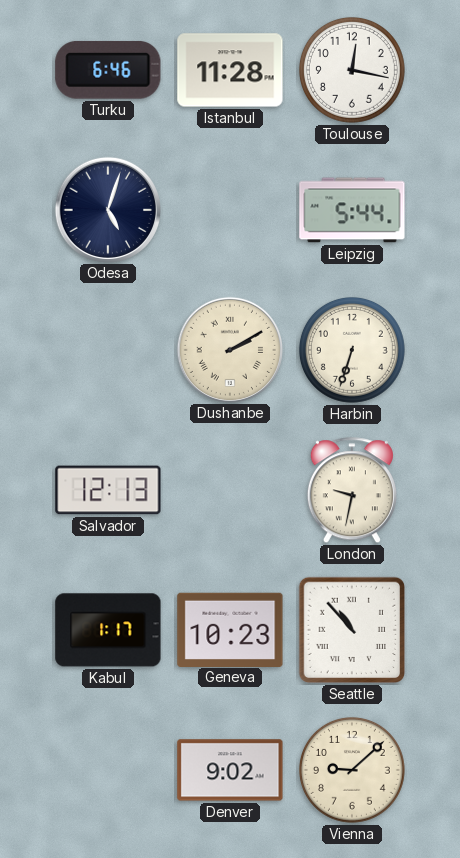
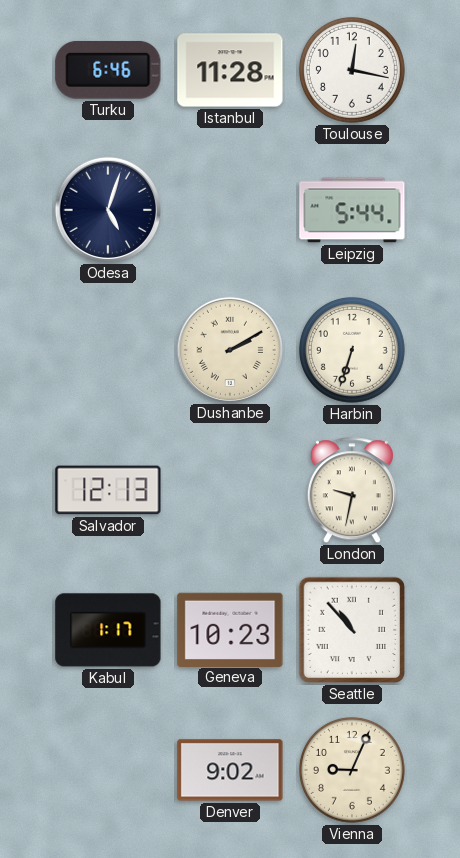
Vienna: 9:08 -> 9:04 (352, 770)
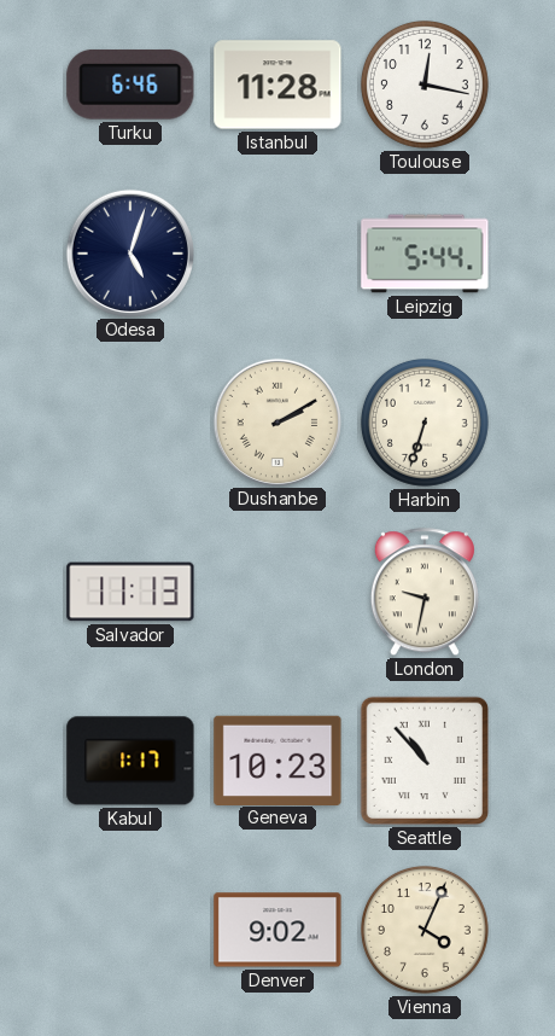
Salvador: 12:13 -> 11:13 (130, 592)
Vienna: 9:04 -> 4:04 (425, 930)
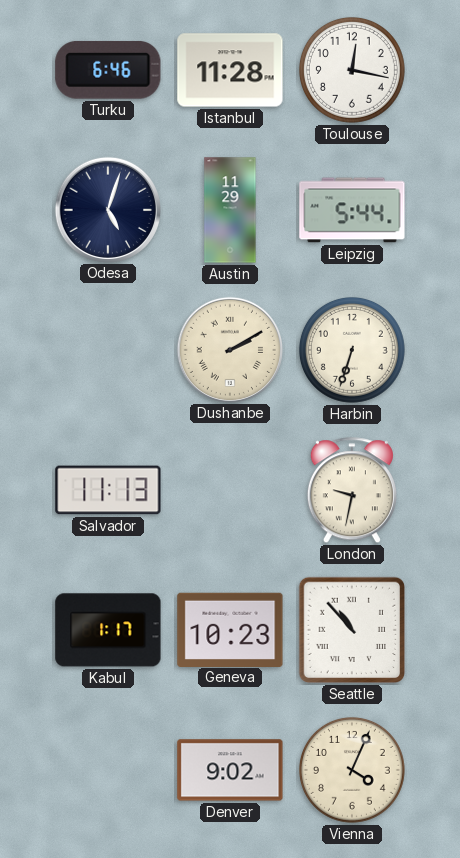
Austin: none -> 11:29 (230, 210)
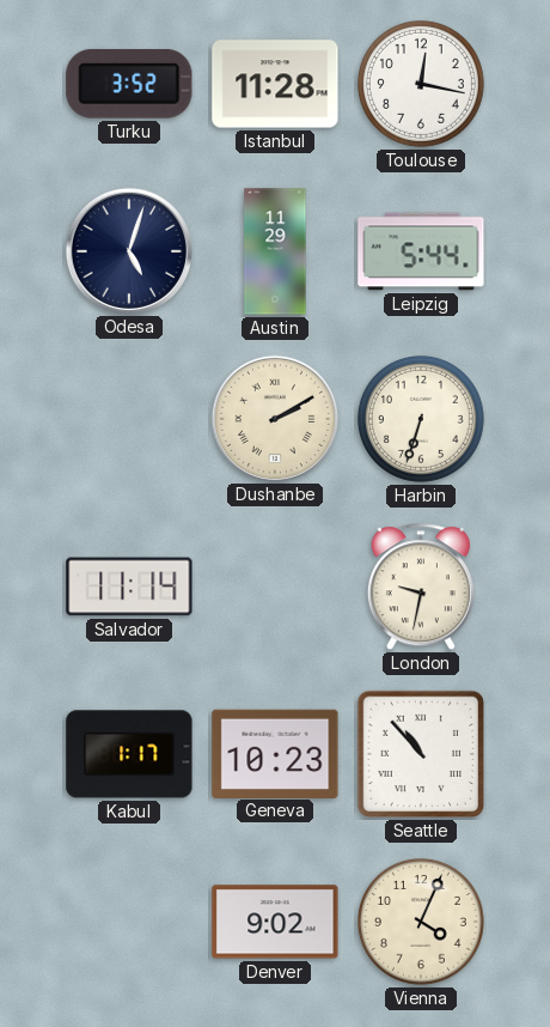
Turku: 6:46 -> 3:52 (129, 84)
Salvador: 11:13 -> 11:14 (129, 587)
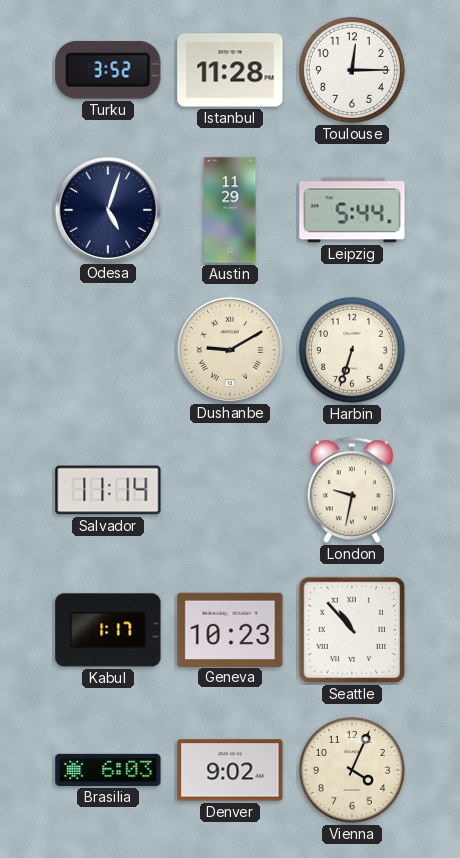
Toulouse: 12:17 -> 12:15 (352, 70)
Dushanbe: 2:10 -> 9:10 (229, 349)
Brasilia: none -> 6:03 (108, 770)
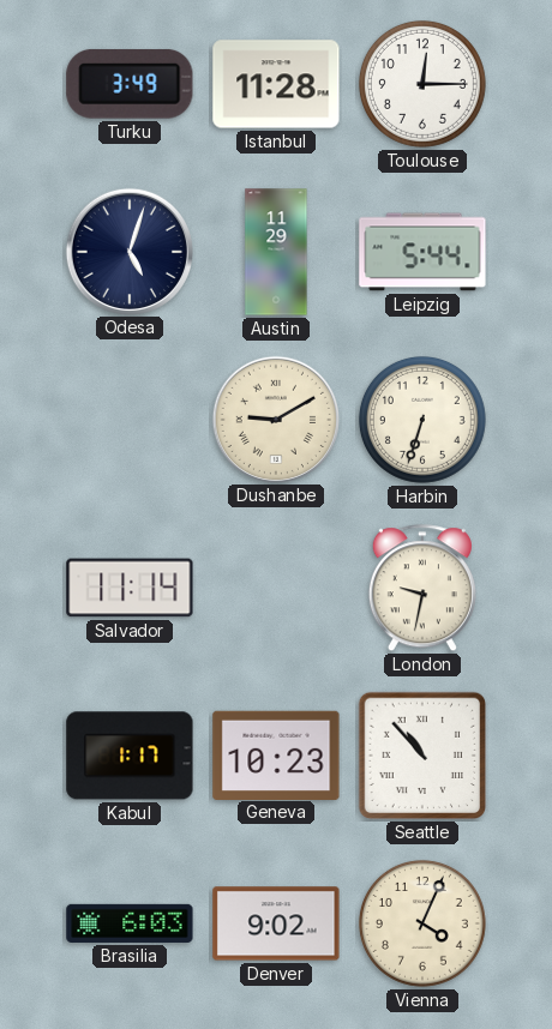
Turku: 3:52 -> 3:49 (130, 84)
